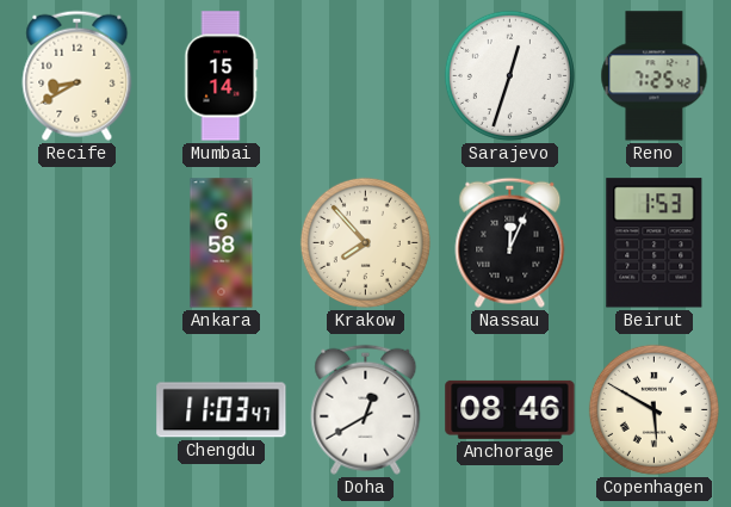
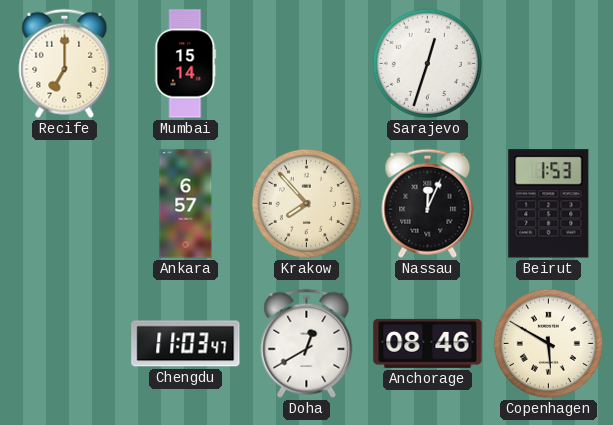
Recife: 8:40 -> 7:00 (65, 63)
Reno: 7:25 -> none (655, 76)
Ankara: 6:58 -> 6:57 (186, 204)
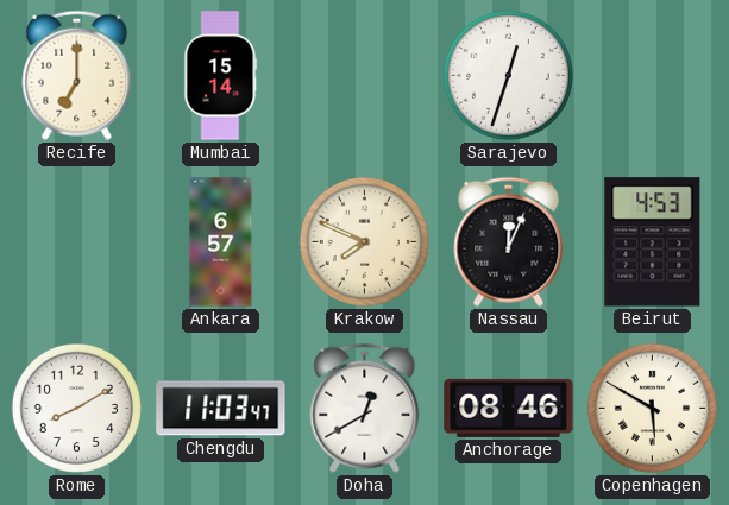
Krakow: 7:53 -> 7:49 (364, 241)
Beirut: 1:53 -> 4:53 (653, 242)
Rome: none -> 8:10 (76, 408)
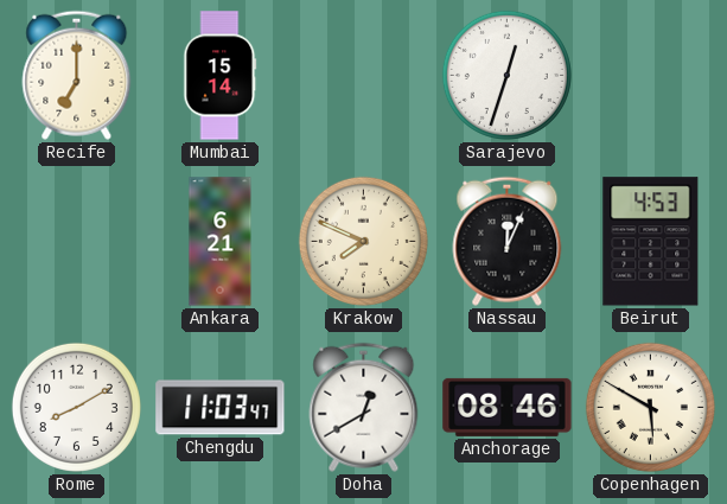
Ankara: 6:57 -> 6:21 (221, 242)
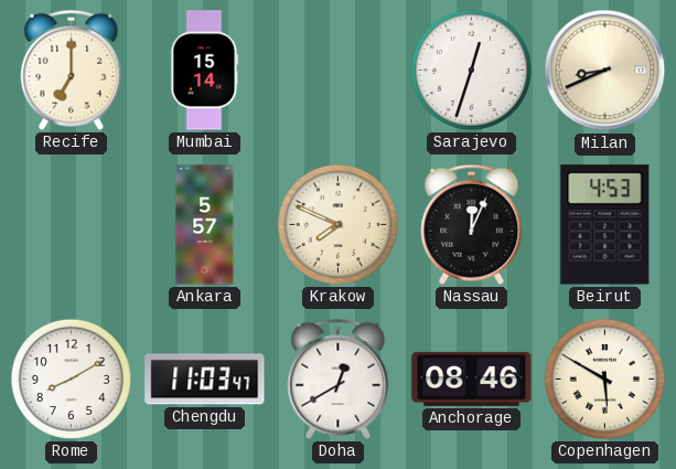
Milan: none -> 8:41 (605, 71)
Ankara: 6:21 -> 5:57 (205, 225)
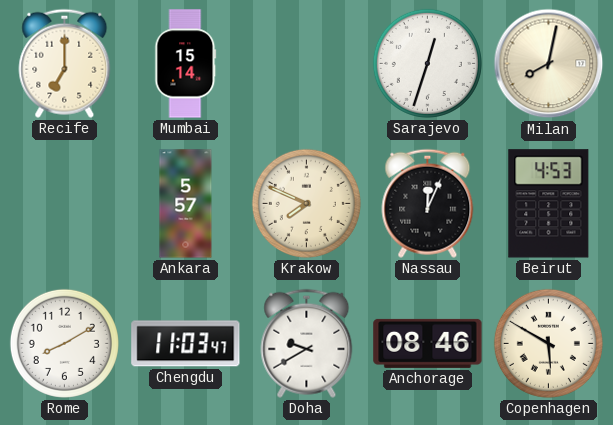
Milan: 8:41 -> 8:02 (549, 64)
Doha: 12:40 -> 9:40 (307, 343)
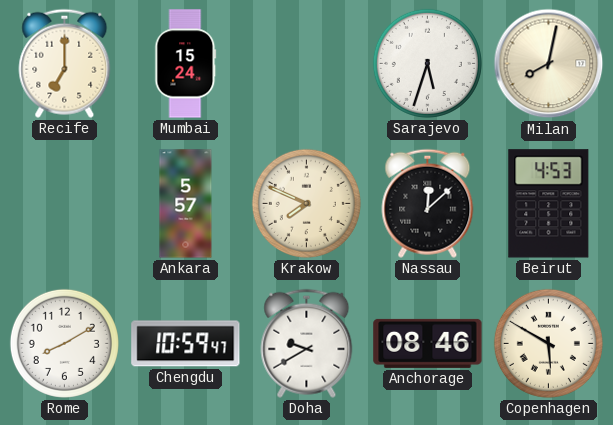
Mumbai: 15:14 -> 15:24 (186, 64)
Sarajevo: 12:33 -> 5:33 (427, 63)
Nassau: 12:04 -> 12:08 (428, 203)
Chengdu: 11:03 -> 10:59 (186, 344)
